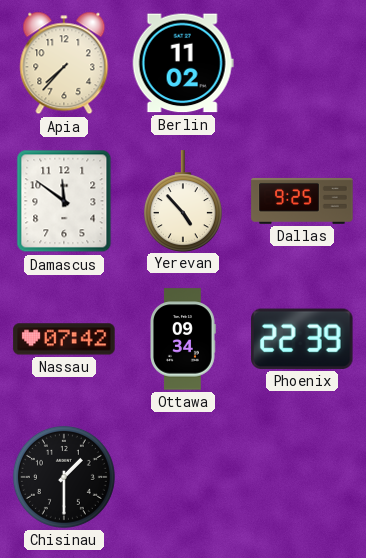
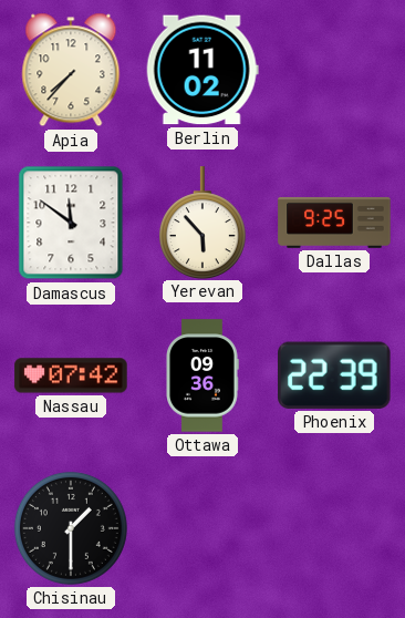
Yerevan: 4:53 -> 5:53 (202, 223)
Ottawa: 09:34 -> 09:36 (202, 375)
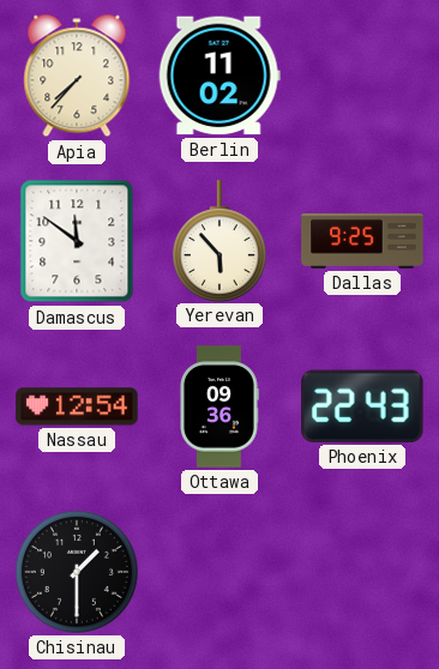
Nassau: 07:42 -> 12:54 (77, 406)
Phoenix: 22:39 -> 22:43 (363, 406)
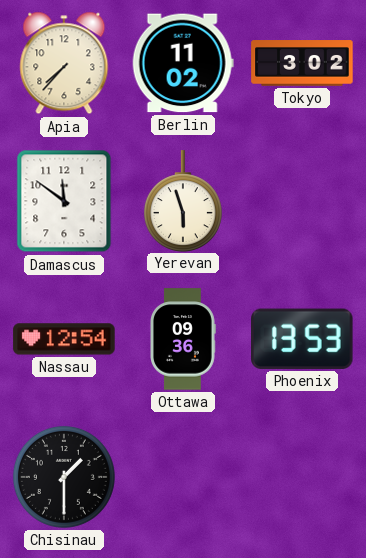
Tokyo: none -> 3:02 (302, 63)
Yerevan: 5:53 -> 5:57 (183, 201)
Dallas: 9:25 -> none (362, 241)
Phoenix: 22:43 -> 13:53 (303, 339)
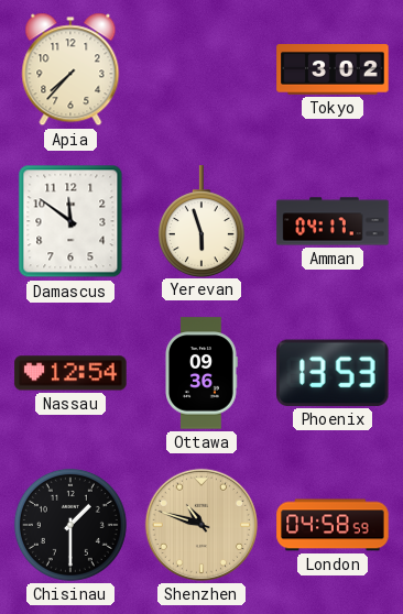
Berlin: 11:02 -> none (183, 63)
Amman: none -> 04:17 (333, 221)
Shenzhen: none -> 10:48 (201, 525)
London: none -> 04:58 (333, 525)
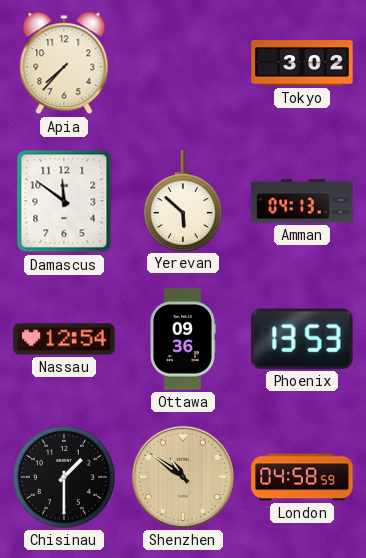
Yerevan: 5:57 -> 5:52 (183, 201)
Amman: 04:17 -> 04:13 (302, 201)
Shenzhen: 10:48 -> 10:51 (183, 477)
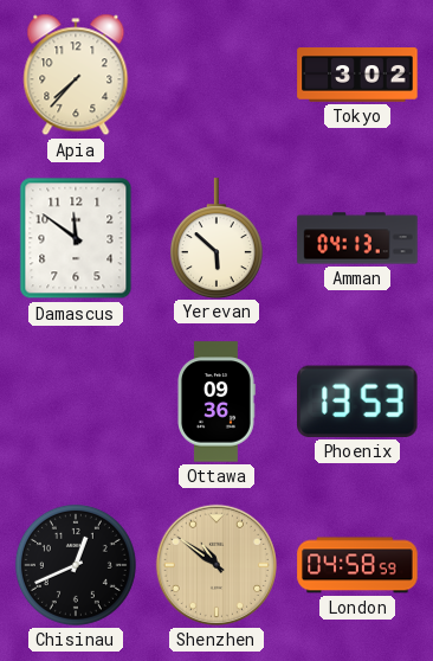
Nassau: 12:54 -> none (64, 339)
Chisinau: 1:30 -> 12:41 (76, 565)
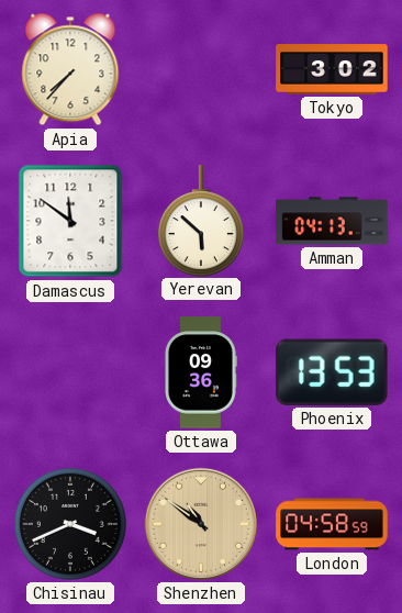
Chisinau: 12:41 -> 3:41 (70, 524)
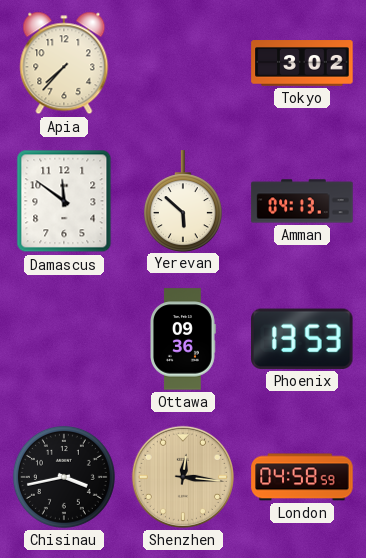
Chisinau: 3:41 -> 3:43 (64, 477)
Shenzhen: 10:51 -> 12:16 (183, 477)
